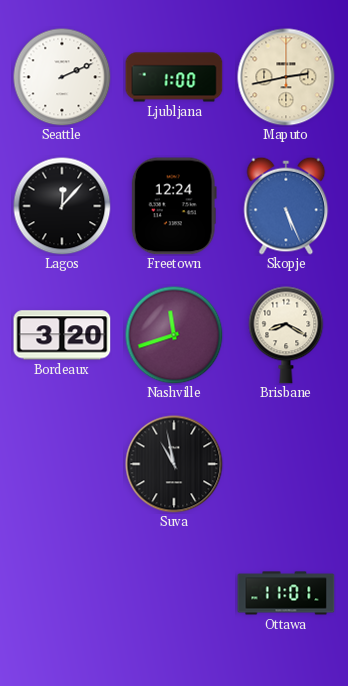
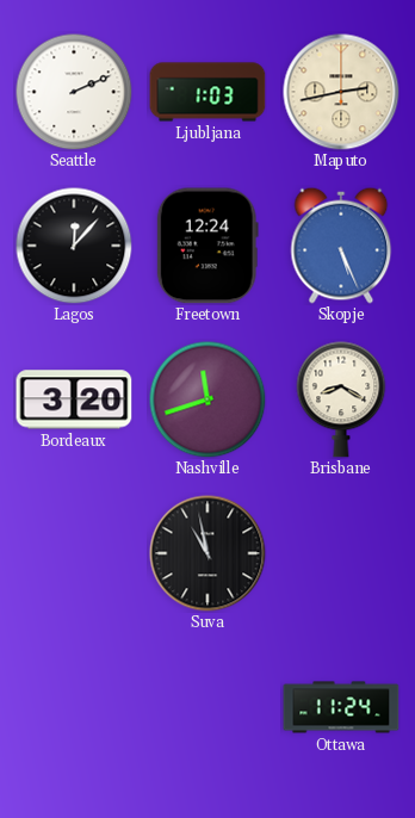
Ljubljana: 1:00 -> 1:03 (207, 92)
Ottawa: 11:01 -> 11:24 (341, 707)
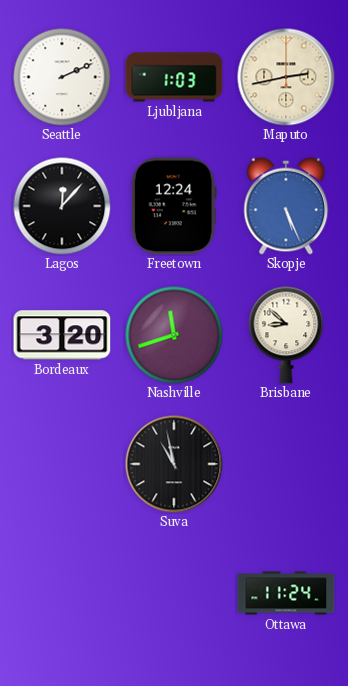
Brisbane: 8:20 -> 8:52 (286, 335)
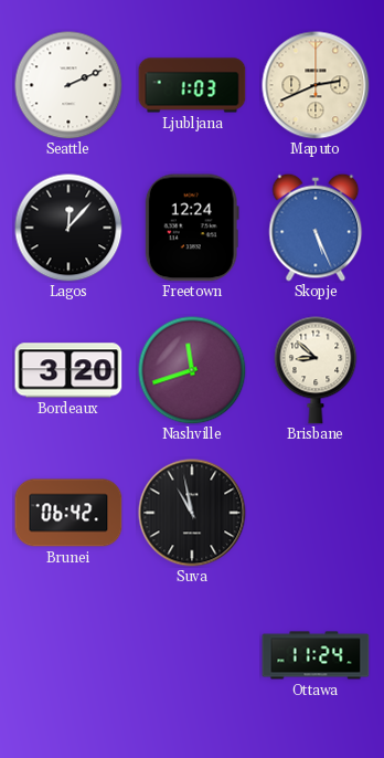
Maputo: 2:43 -> 2:41 (316, 85)
Brunei: none -> 06:42 (68, 513)
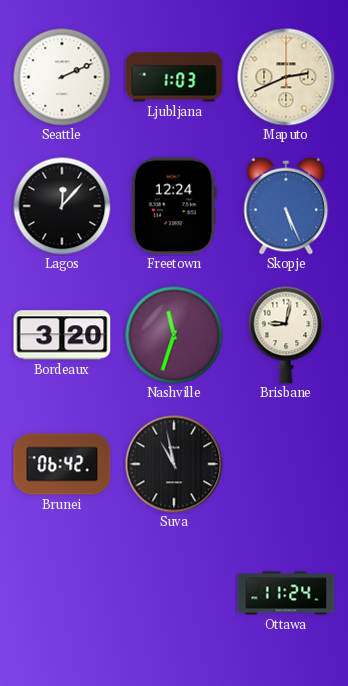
Nashville: 11:42 -> 11:33 (174, 335)
Brisbane: 8:52 -> 9:02 (286, 335)
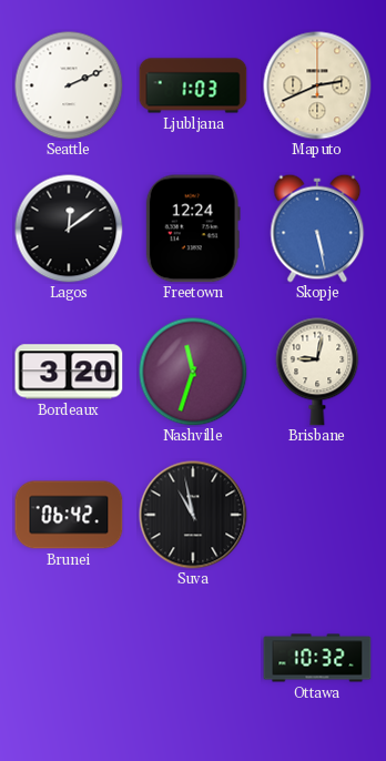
Lagos: 12:07 -> 12:09 (69, 229)
Skopje: 5:26 -> 5:28 (317, 229)
Ottawa: 11:24 -> 10:32 (317, 658)
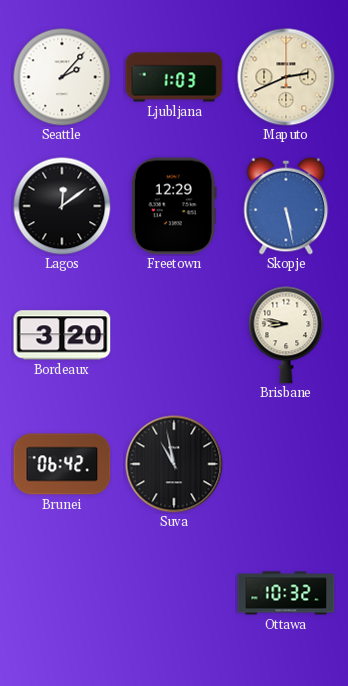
Seattle: 2:11 -> 2:07 (62, 77)
Freetown: 12:24 -> 12:29 (174, 206)
Nashville: 11:33 -> none (193, 372)
Brisbane: 9:02 -> 8:47 (286, 335)
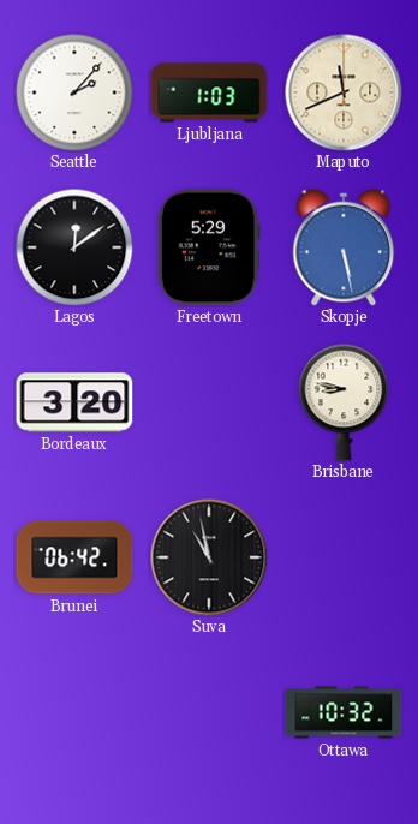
Maputo: 2:41 -> 11:41 (344, 92)
Freetown: 12:29 -> 5:29 (209, 247)
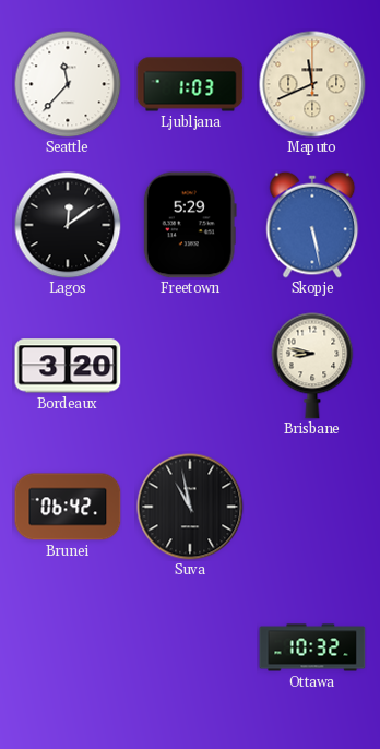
Seattle: 2:07 -> 11:37 (68, 84)
